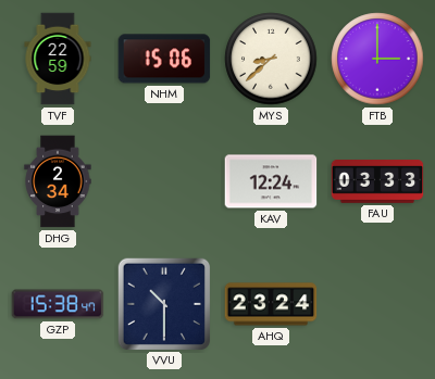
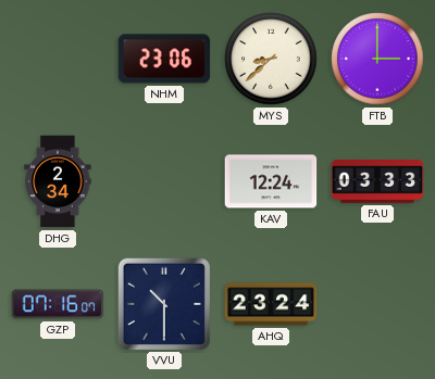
TVF: 22:59 -> none (58, 59)
NHM: 15:06 -> 23:06 (164, 59)
GZP: 15:38 -> 07:16 (58, 304)
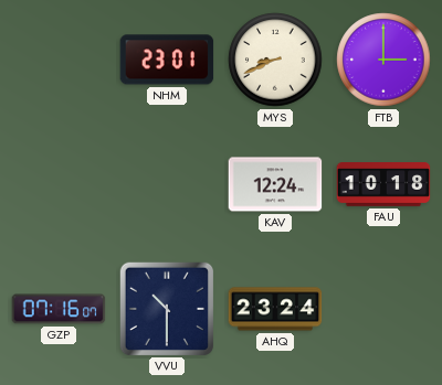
NHM: 23:06 -> 23:01 (167, 60)
MYS: 8:38 -> 8:41 (275, 60)
DHG: 2:34 -> none (58, 181)
FAU: 03:33 -> 10:18 (383, 185)
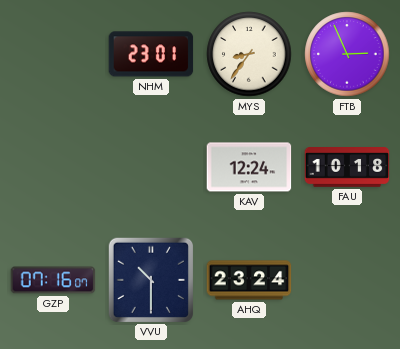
MYS: 8:41 -> 8:36 (249, 54)
FTB: 3:00 -> 2:56 (347, 54)
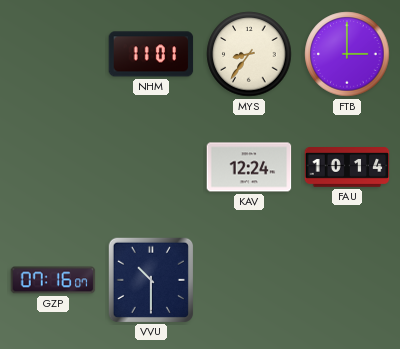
NHM: 23:01 -> 11:01 (151, 54)
FTB: 2:56 -> 3:00 (347, 54)
FAU: 10:18 -> 10:14 (347, 168)
AHQ: 23:24 -> none (249, 280)
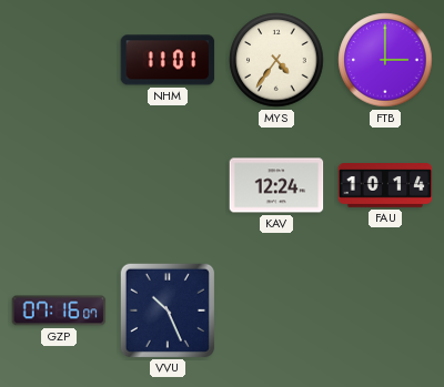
MYS: 8:36 -> 4:36 (276, 60)
VVU: 10:30 -> 10:26 (167, 309)
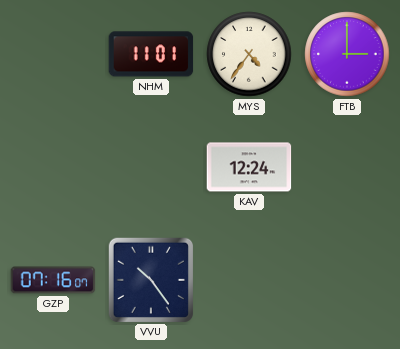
FAU: 10:14 -> none (385, 186)
VVU: 10:26 -> 10:24 (150, 279)
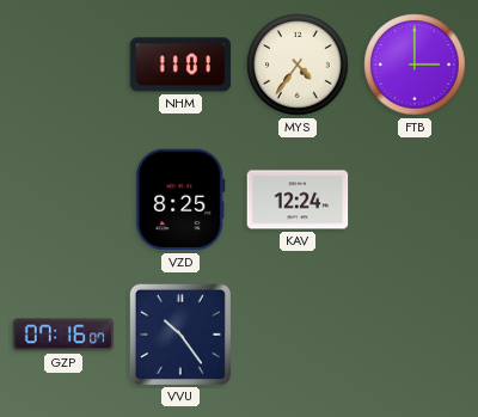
VZD: none -> 8:25 (180, 200)
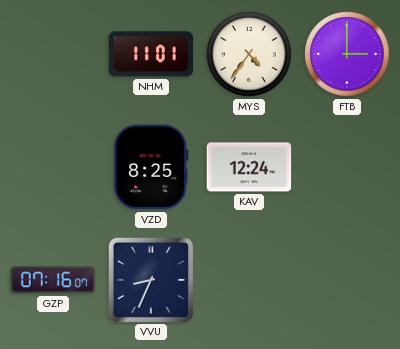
VVU: 10:24 -> 8:34 (150, 279)
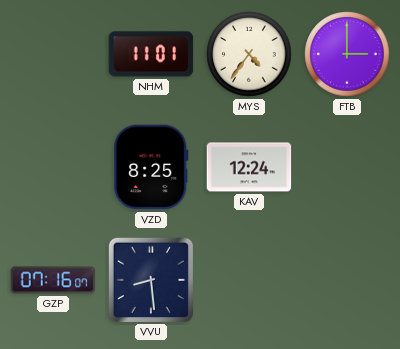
VVU: 8:34 -> 8:29 (150, 279)
